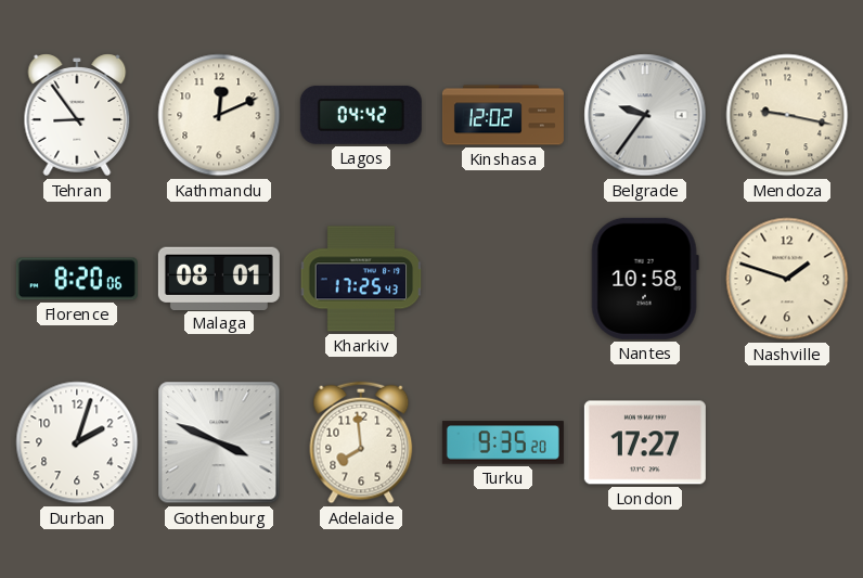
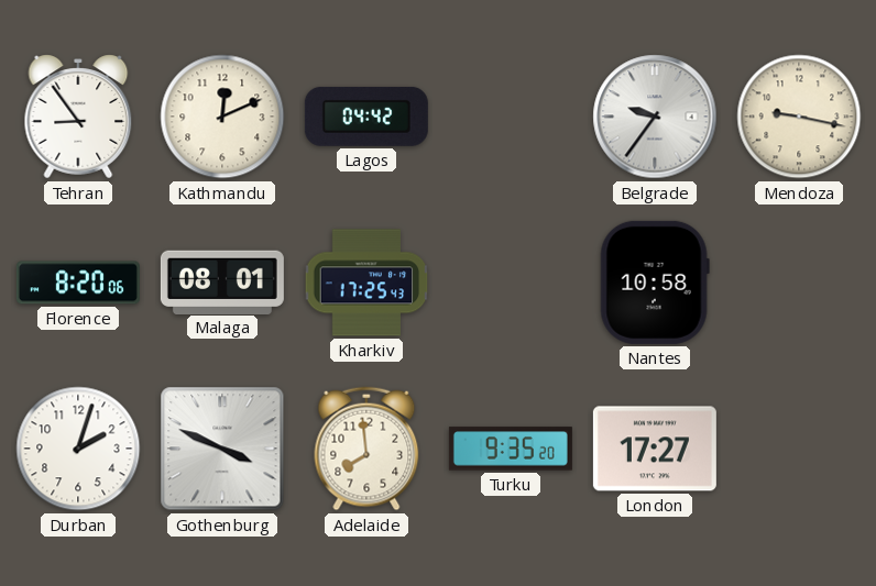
Kinshasa: 12:02 -> none (503, 115)
Nashville: 1:48 -> none (787, 279)
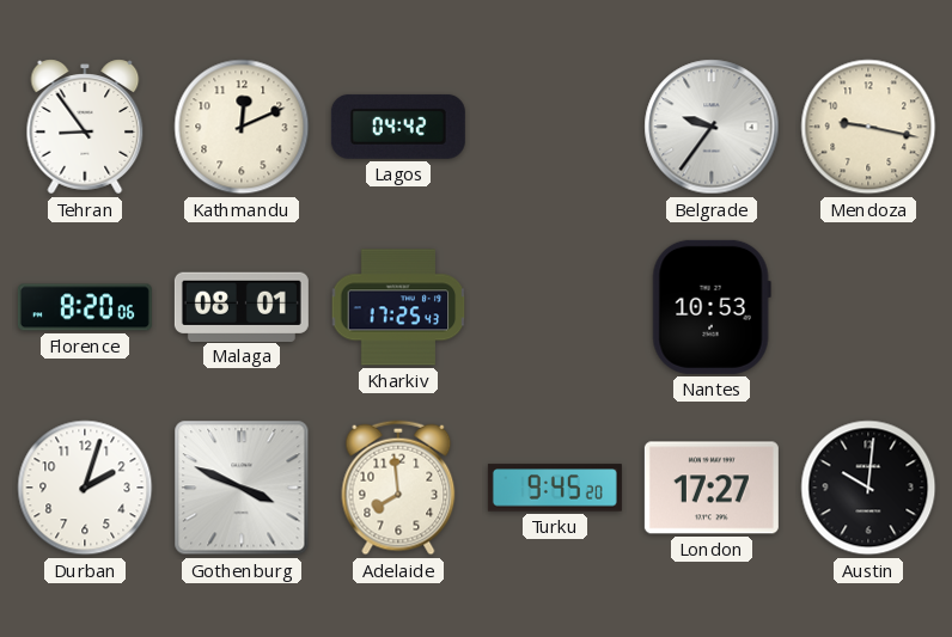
Nantes: 10:58 -> 10:53 (712, 307)
Turku: 9:35 -> 9:45 (555, 488)
Austin: none -> 10:01 (868, 488)
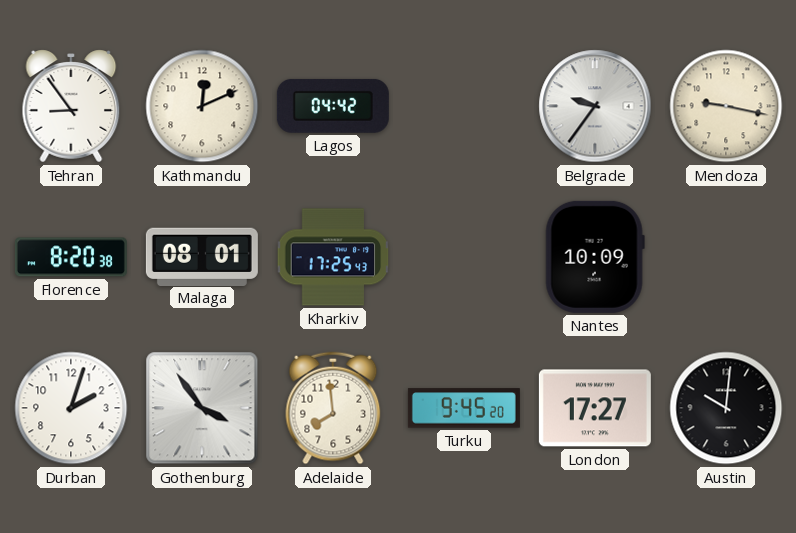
Florence: 8:20:06 -> 8:20:38 (71, 257)
Nantes: 10:53 -> 10:09 (595, 257)
Gothenburg: 3:49 -> 3:54 (202, 408)
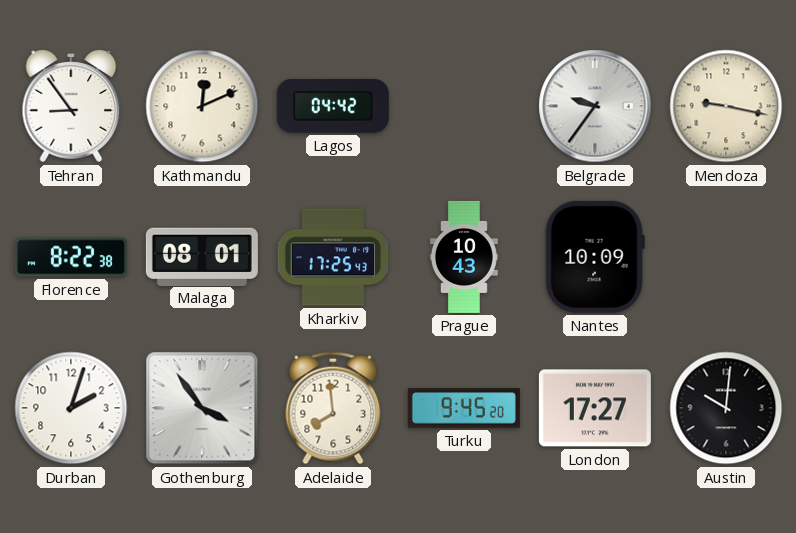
Florence: 8:20 -> 8:22 (71, 257)
Prague: none -> 10:43 (465, 257)
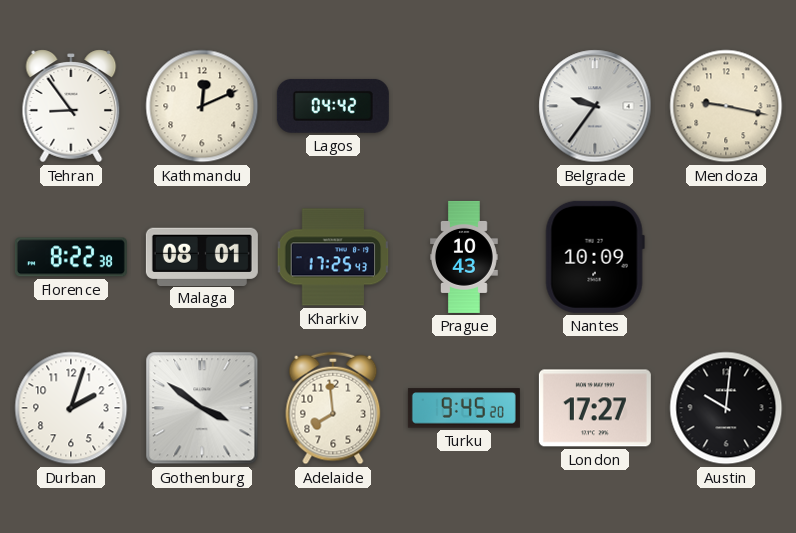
Gothenburg: 3:54 -> 3:51 (202, 408)
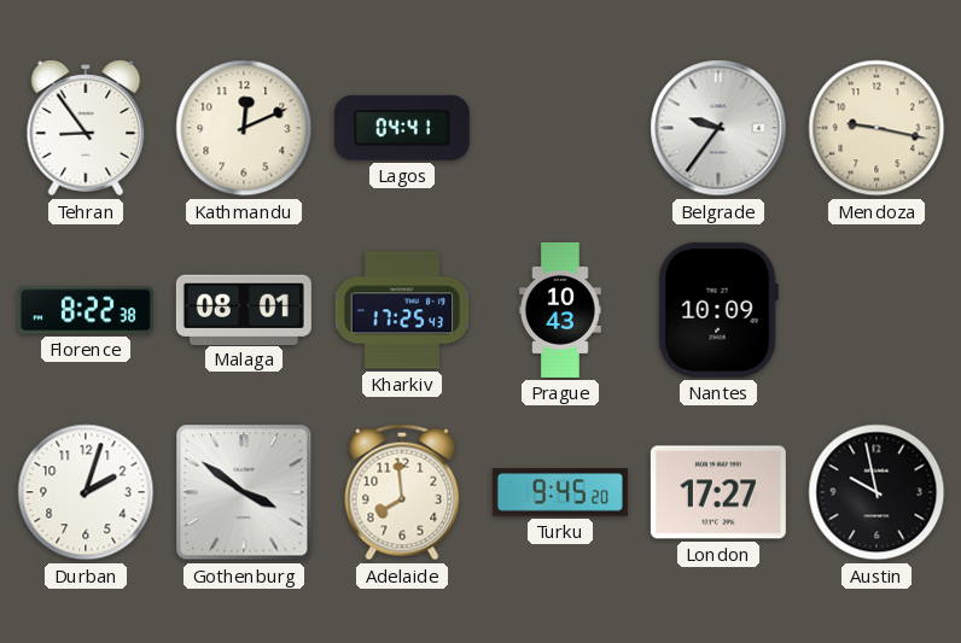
Lagos: 04:42 -> 04:41 (402, 128)
Austin: 10:01 -> 9:58 (876, 492)
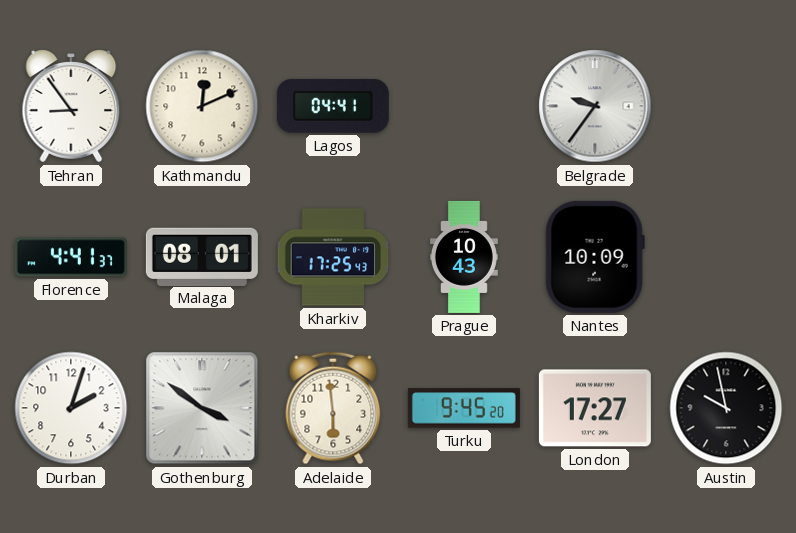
Mendoza: 9:17 -> none (876, 128)
Florence: 8:22 -> 4:41 (71, 257)
Adelaide: 7:59 -> 5:59 (333, 408)
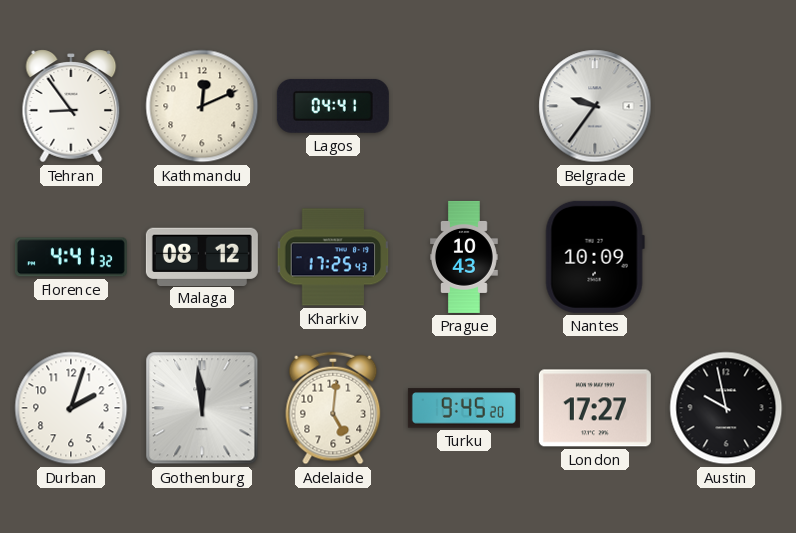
Florence: 4:41:37 -> 4:41:32 (71, 257)
Malaga: 08:01 -> 08:12 (202, 256)
Gothenburg: 3:51 -> 11:59 (202, 408)
Adelaide: 5:59 -> 5:01 (333, 408)
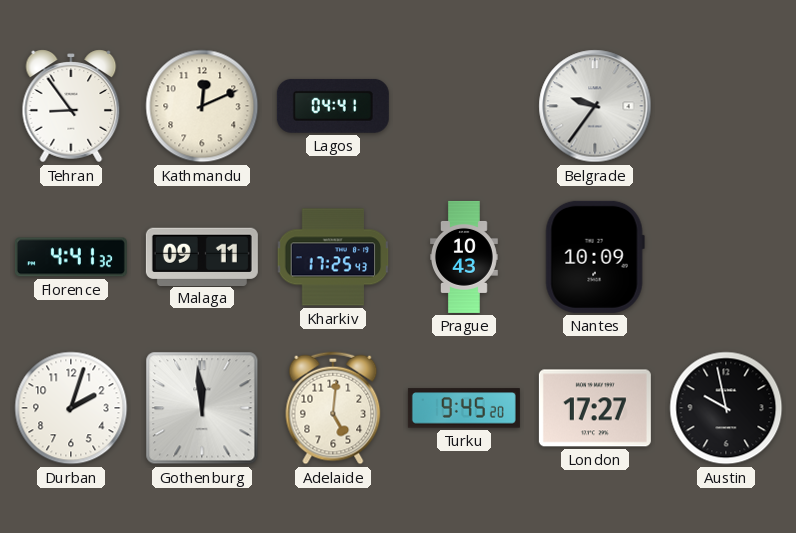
Malaga: 08:12 -> 09:11 (202, 256)
